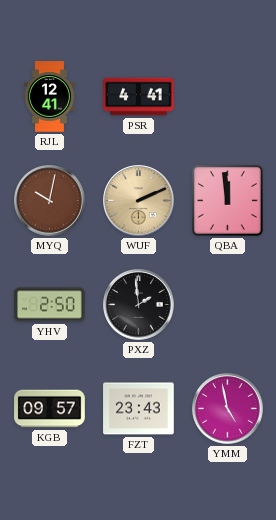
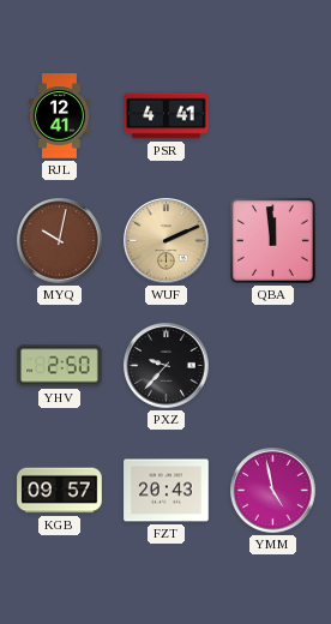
PXZ: 1:59 -> 9:37 (167, 366)
FZT: 23:43 -> 20:43 (167, 491)
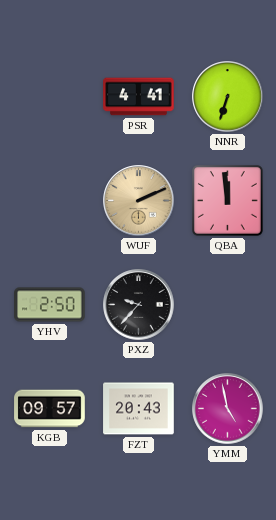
RJL: 12:41 -> none (59, 116)
NNR: none -> 6:33 (228, 97)
MYQ: 10:02 -> none (60, 241)
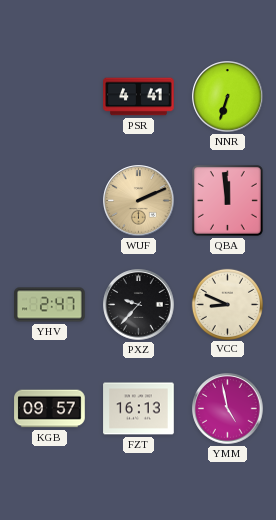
YHV: 2:50 -> 2:47 (50, 305)
VCC: none -> 8:49 (227, 304)
FZT: 20:43 -> 16:13 (139, 409)
